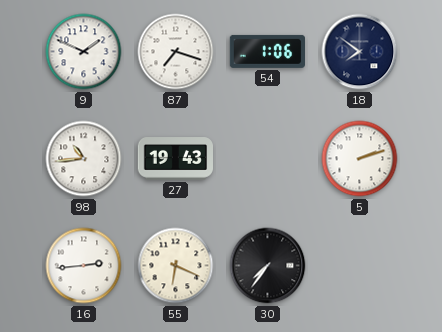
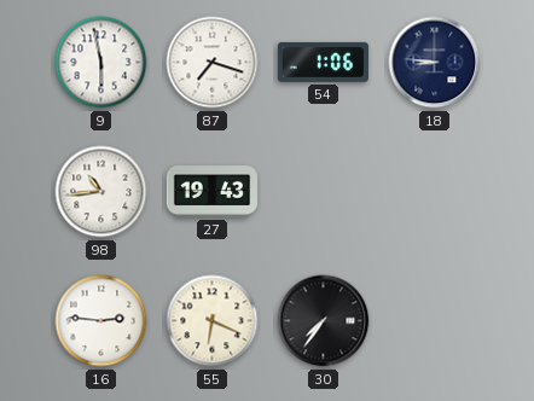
9: 1:49 -> 5:58 (101, 63)
18: 7:51 -> 8:46 (435, 63)
5: 2:12 -> none (360, 159)
16: 2:44 -> 2:46 (101, 321)
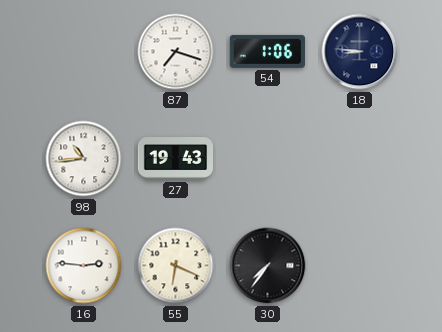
9: 5:58 -> none (101, 63)
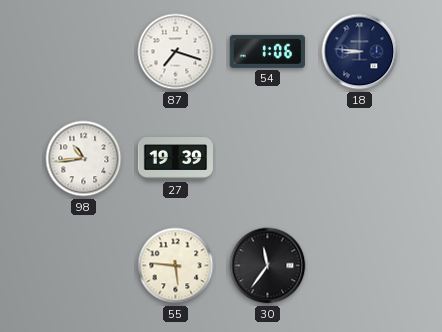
27: 19:43 -> 19:39 (175, 159)
16: 2:46 -> none (84, 266)
55: 6:19 -> 5:46 (176, 266)
30: 7:36 -> 11:36 (268, 266)
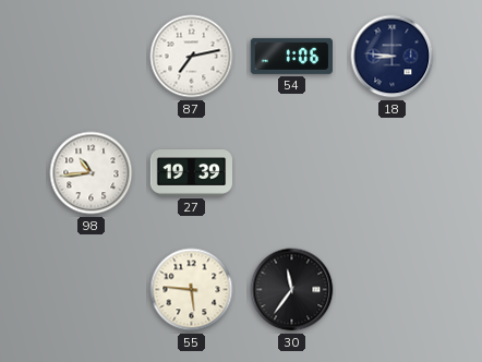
87: 7:18 -> 7:13 (192, 57)
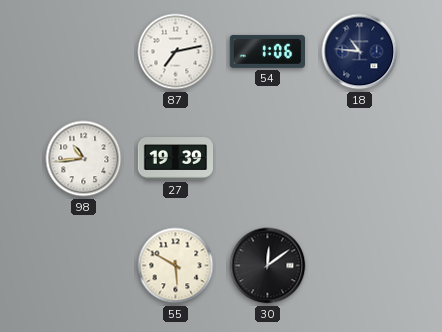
18: 8:46 -> 10:46 (360, 52)
55: 5:46 -> 5:50 (176, 266)
30: 11:36 -> 12:09 (268, 266)
